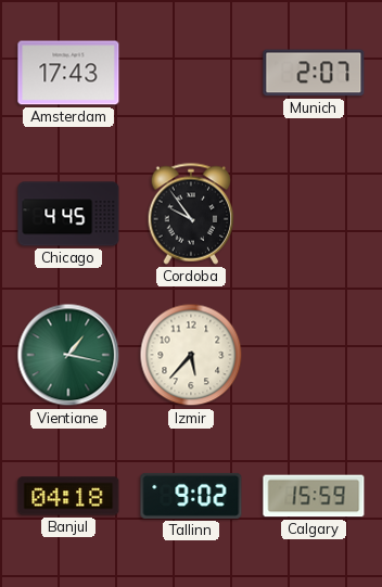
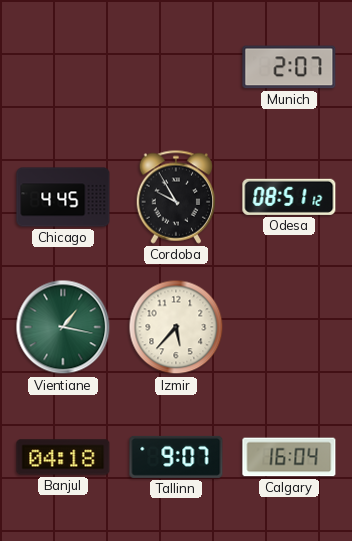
Amsterdam: 17:43 -> none (68, 73)
Cordoba: 9:54 -> 9:55 (176, 197)
Odesa: none -> 08:51 (289, 197)
Tallinn: 9:02 -> 9:07 (176, 457)
Calgary: 15:59 -> 16:04 (289, 457)
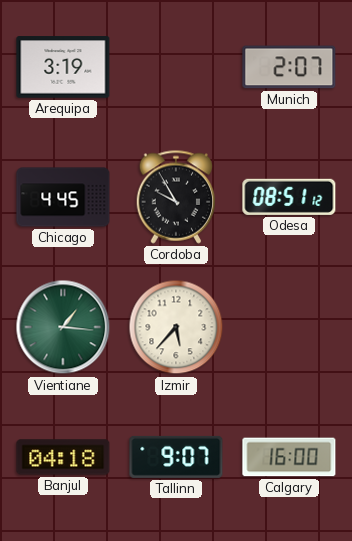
Arequipa: none -> 3:19 (63, 67)
Vientiane: 1:17 -> 1:16 (63, 327)
Calgary: 16:04 -> 16:00 (289, 457)
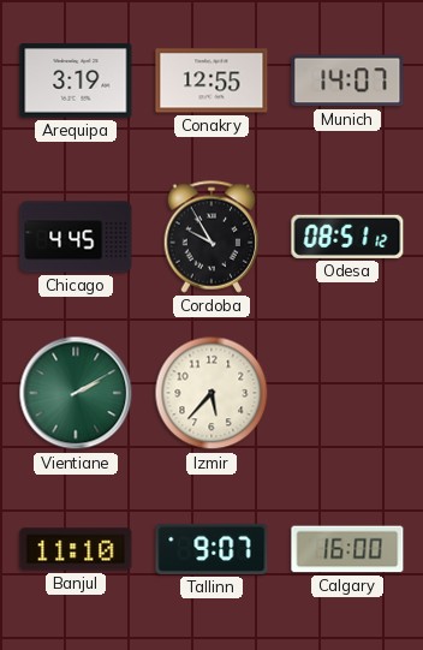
Conakry: none -> 12:55 (211, 80)
Munich: 2:07 -> 14:07 (347, 80)
Vientiane: 1:16 -> 2:10 (76, 393)
Banjul: 04:18 -> 11:10 (76, 549)
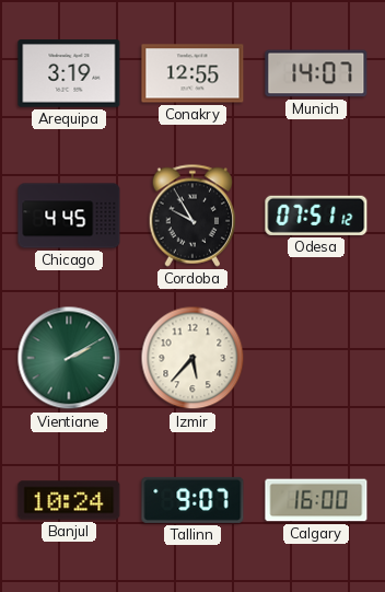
Odesa: 08:51 -> 07:51 (316, 216)
Banjul: 11:10 -> 10:24 (69, 500)
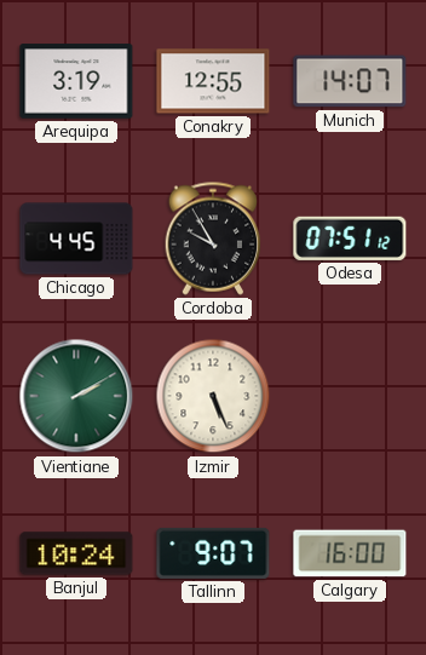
Izmir: 5:37 -> 5:26 (213, 396)
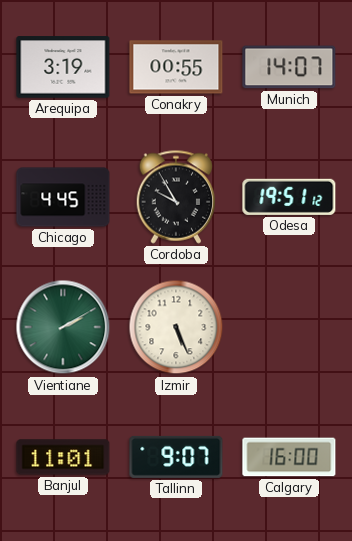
Conakry: 12:55 -> 00:55 (176, 67)
Odesa: 07:51 -> 19:51 (289, 197)
Banjul: 10:24 -> 11:01 (63, 457)
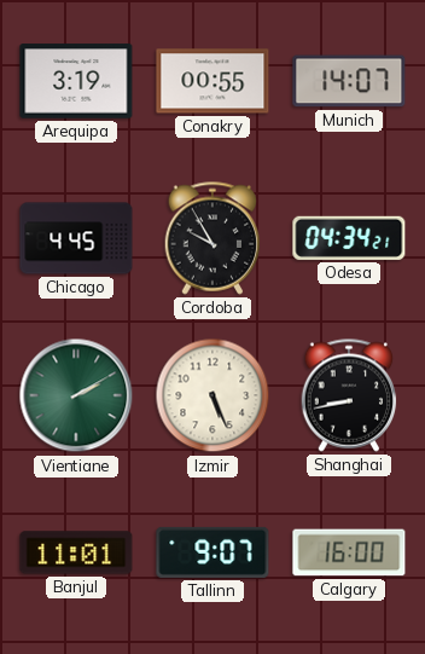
Odesa: 19:51 -> 04:34 (349, 238)
Shanghai: none -> 8:43 (349, 395)
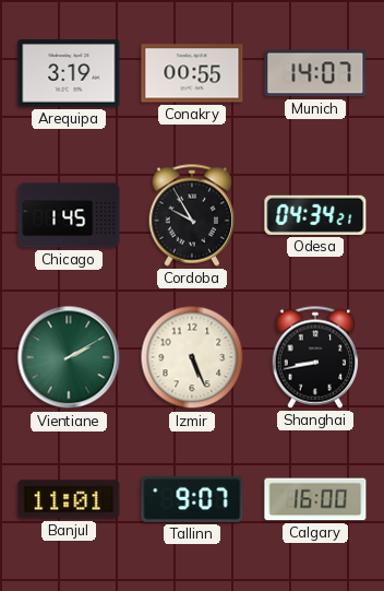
Chicago: 4:45 -> 1:45 (69, 215)
